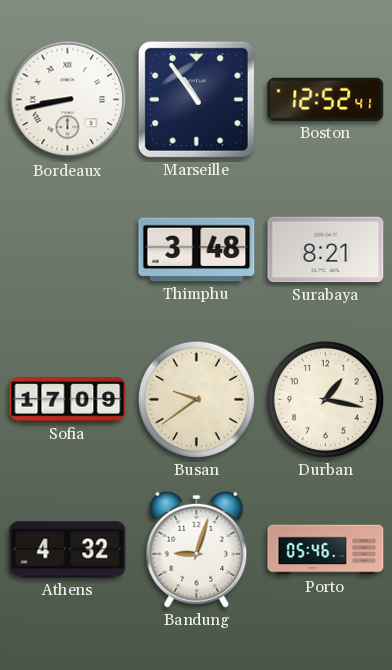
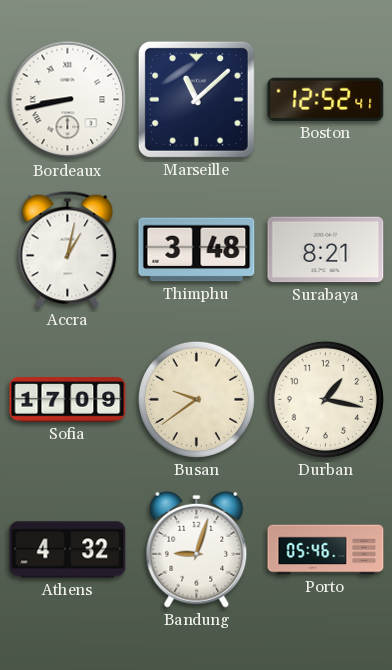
Marseille: 10:54 -> 11:08 (196, 99)
Accra: none -> 1:02 (68, 249)
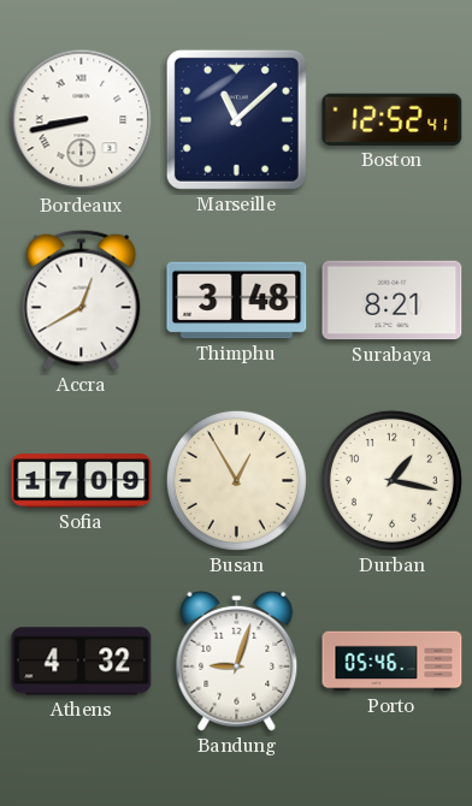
Accra: 1:02 -> 12:40 (82, 300)
Busan: 9:39 -> 12:55 (236, 480)
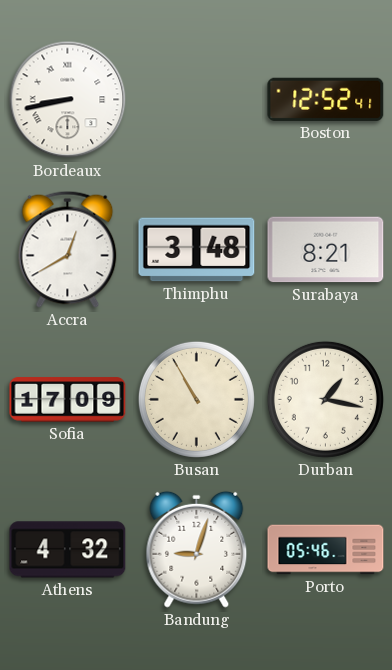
Marseille: 11:08 -> none (236, 119)
Busan: 12:55 -> 10:55 (196, 399)
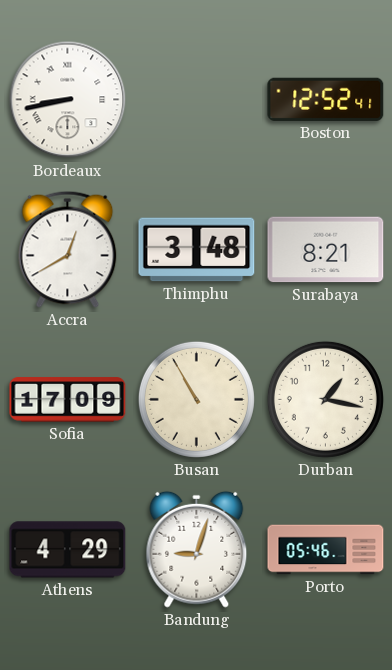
Athens: 4:32 -> 4:29 (68, 550)
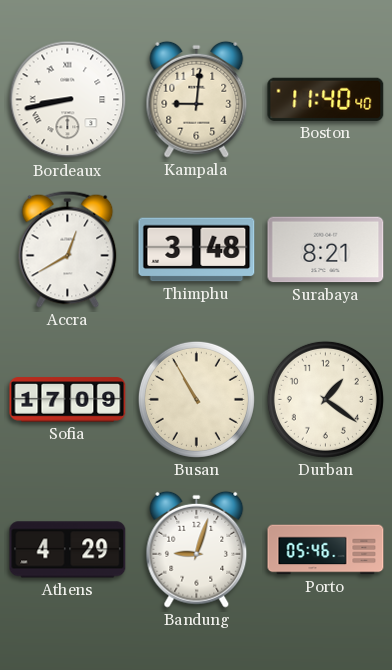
Kampala: none -> 9:01 (197, 99)
Boston: 12:52 -> 11:40 (326, 99)
Durban: 1:17 -> 1:21 (325, 399)
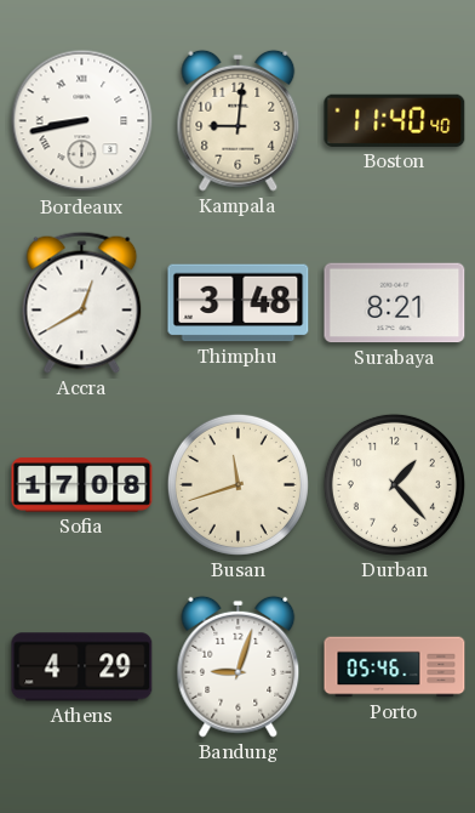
Sofia: 17:09 -> 17:08 (82, 485)
Busan: 10:55 -> 11:42 (237, 484)
Durban: 1:21 -> 1:23 (394, 484)
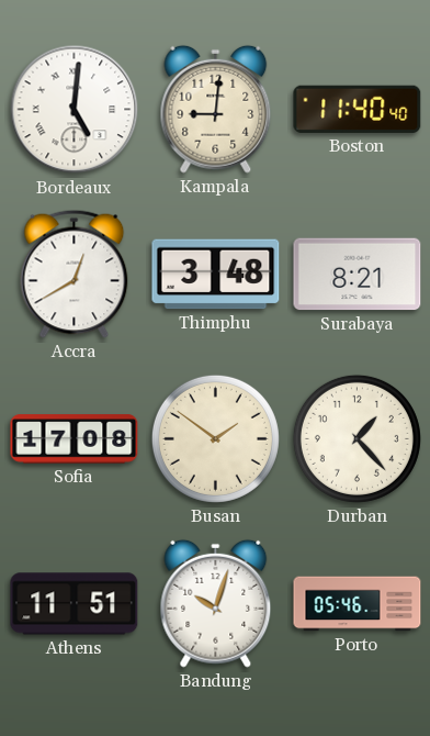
Bordeaux: 8:43 -> 5:01 (75, 110)
Busan: 11:42 -> 1:51 (215, 438)
Athens: 4:29 -> 11:51 (75, 604)
Bandung: 9:03 -> 10:03 (216, 603)
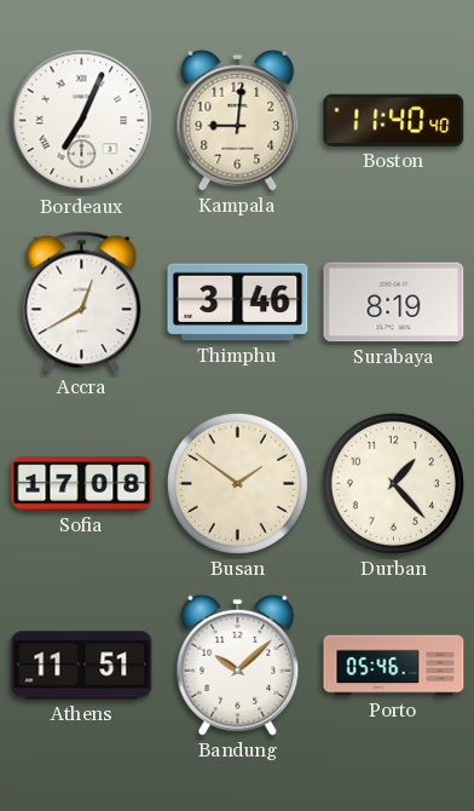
Bordeaux: 5:01 -> 7:04 (82, 121)
Thimphu: 3:48 -> 3:46 (238, 303)
Surabaya: 8:21 -> 8:19 (394, 303)
Bandung: 10:03 -> 10:08 (238, 665)
